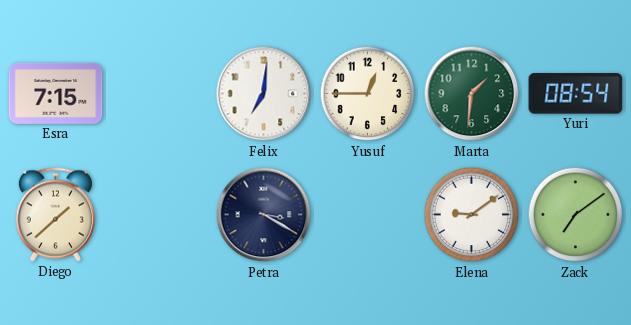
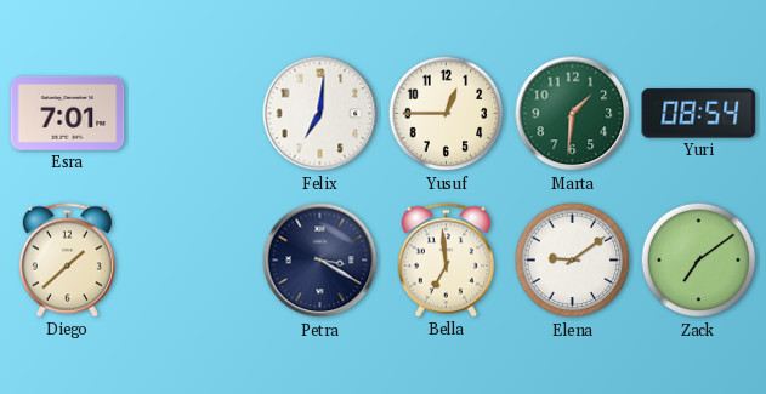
Esra: 7:15 -> 7:01 (68, 113)
Bella: none -> 6:59 (446, 261)
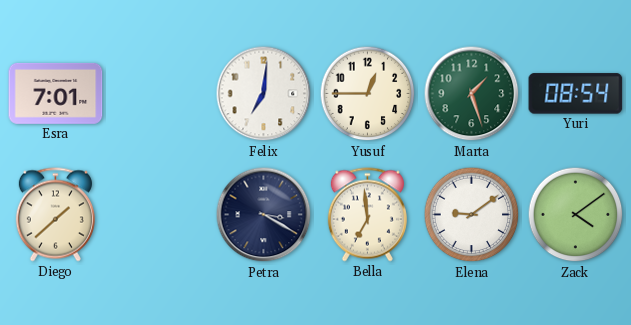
Marta: 1:31 -> 1:27 (472, 94)
Zack: 7:09 -> 4:09 (576, 215)
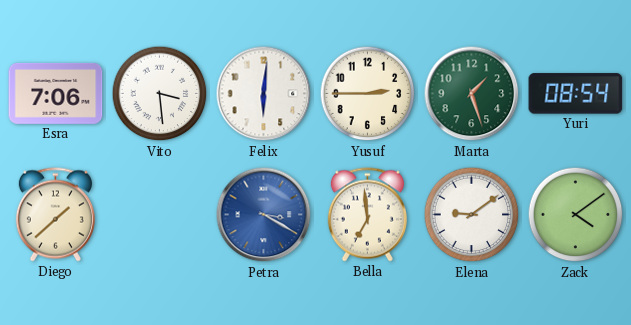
Esra: 7:01 -> 7:06 (56, 93)
Vito: none -> 3:29 (160, 94)
Felix: 7:01 -> 6:01 (264, 94)
Yusuf: 12:45 -> 2:45 (368, 94)
Petra dial: navy -> blue (264, 215)
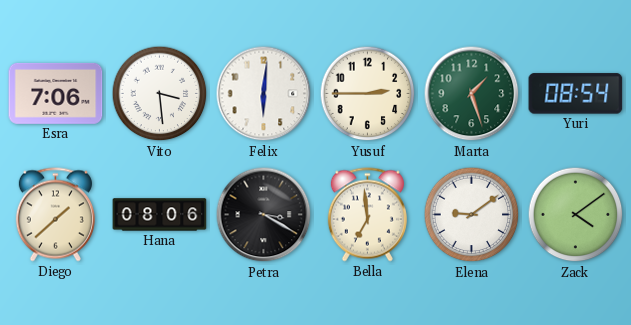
Hana: none -> 08:06 (160, 215)
Petra dial: blue -> black (264, 215)
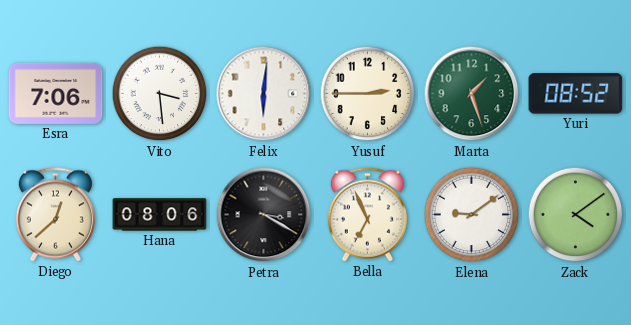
Yuri: 08:54 -> 08:52 (576, 94)
Diego: 1:38 -> 12:38 (55, 215)
Bella: 6:59 -> 6:56 (367, 215)
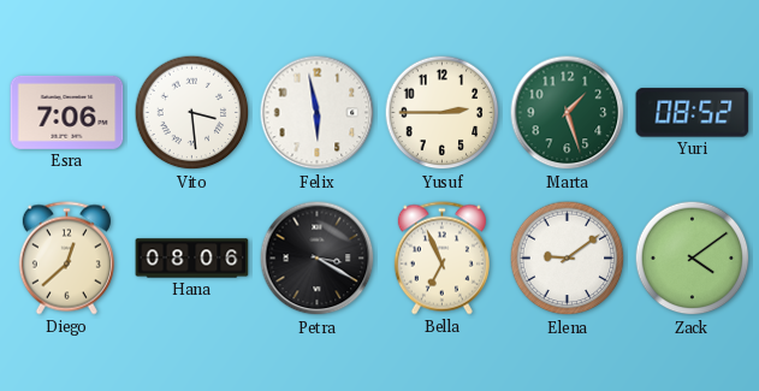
Felix: 6:01 -> 5:58 (318, 113)
